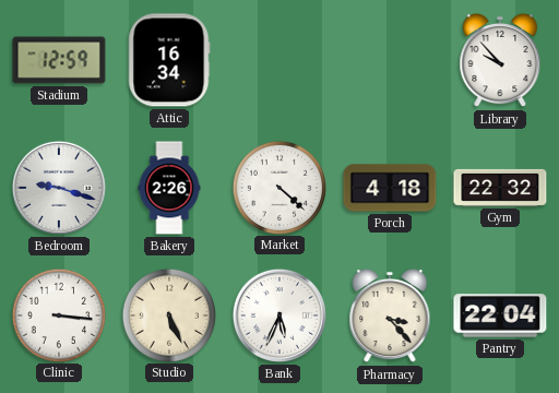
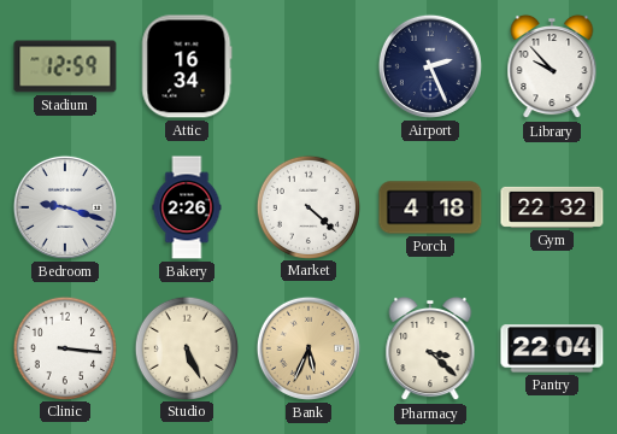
Airport: none -> 2:26 (430, 66)
Bank dial: white -> champagne (308, 348)
Pharmacy: 3:23 -> 3:22 (430, 348)
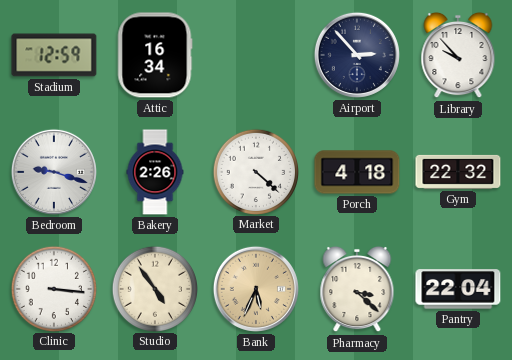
Airport: 2:26 -> 2:53 (357, 55)
Studio: 5:26 -> 4:54 (154, 288)
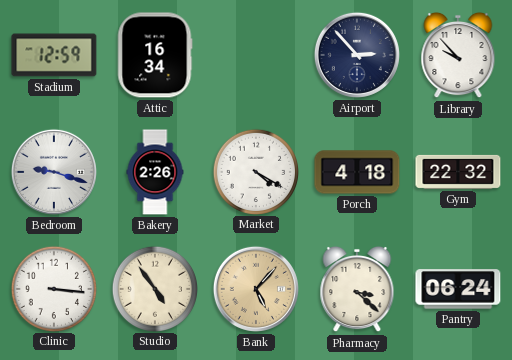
Market: 4:22 -> 4:20 (255, 171)
Bank: 5:34 -> 5:07 (256, 289)
Pantry: 22:04 -> 06:24 (458, 289)
